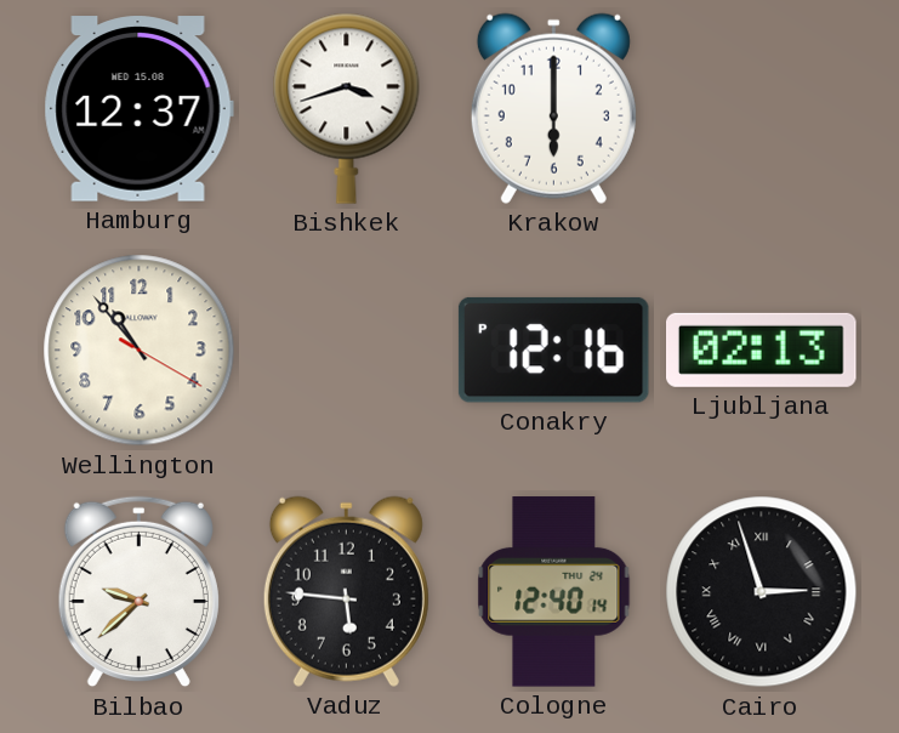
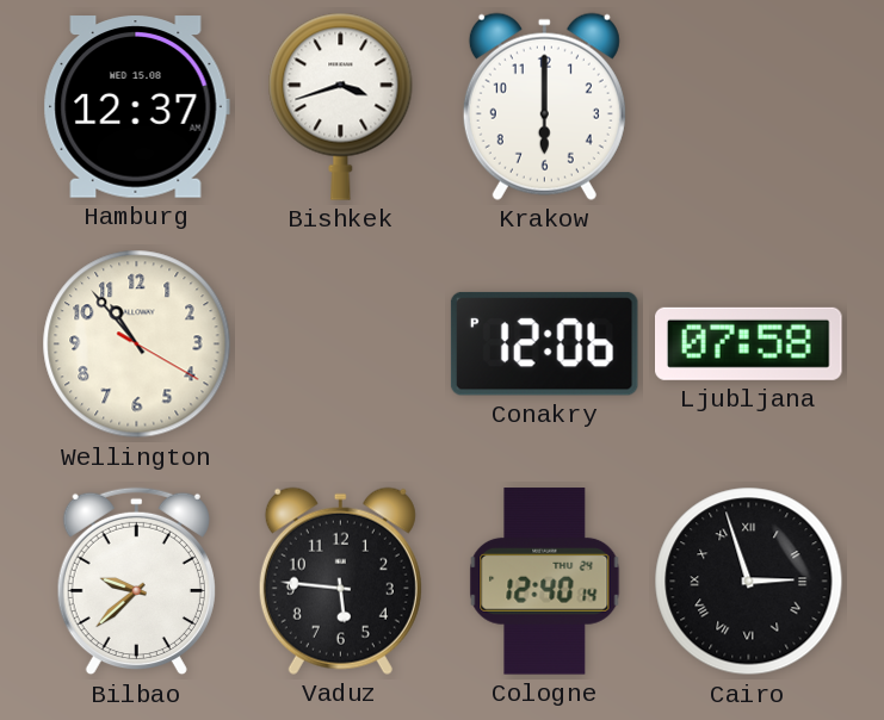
Conakry: 12:16 -> 12:06 (544, 343)
Ljubljana: 02:13 -> 07:58 (749, 343)
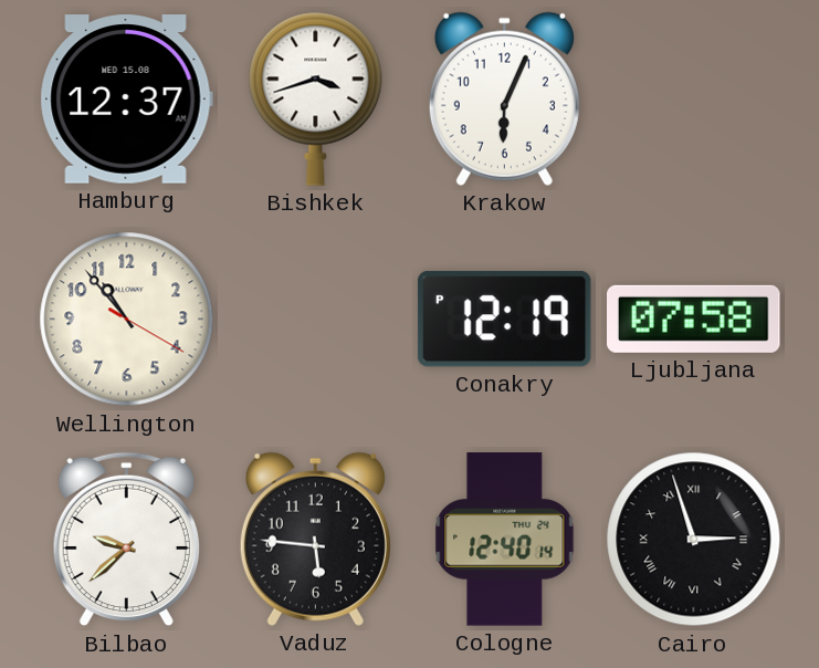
Krakow: 6:00 -> 6:04 (504, 98)
Conakry: 12:06 -> 12:19 (504, 319)
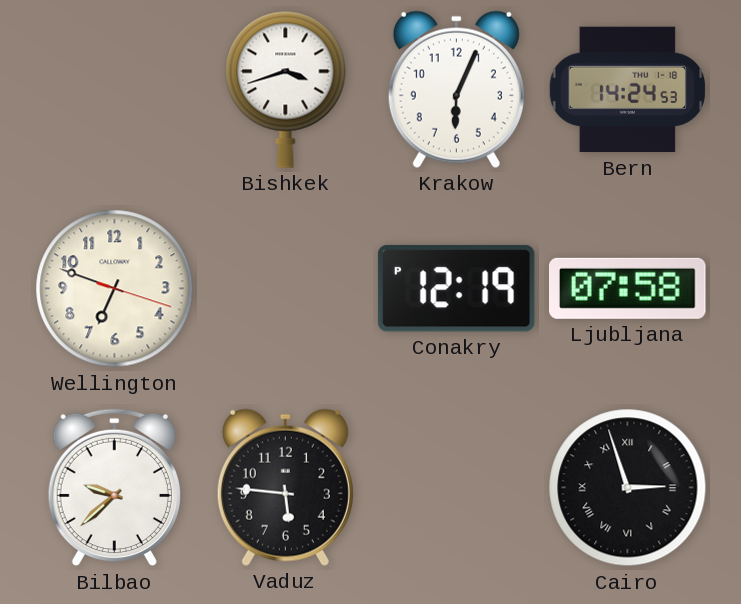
Hamburg: 12:37 -> none (126, 100)
Bern: none -> 14:24 (627, 90)
Wellington: 10:53 -> 6:48 (115, 289)
Cologne: 12:40 -> none (505, 540)
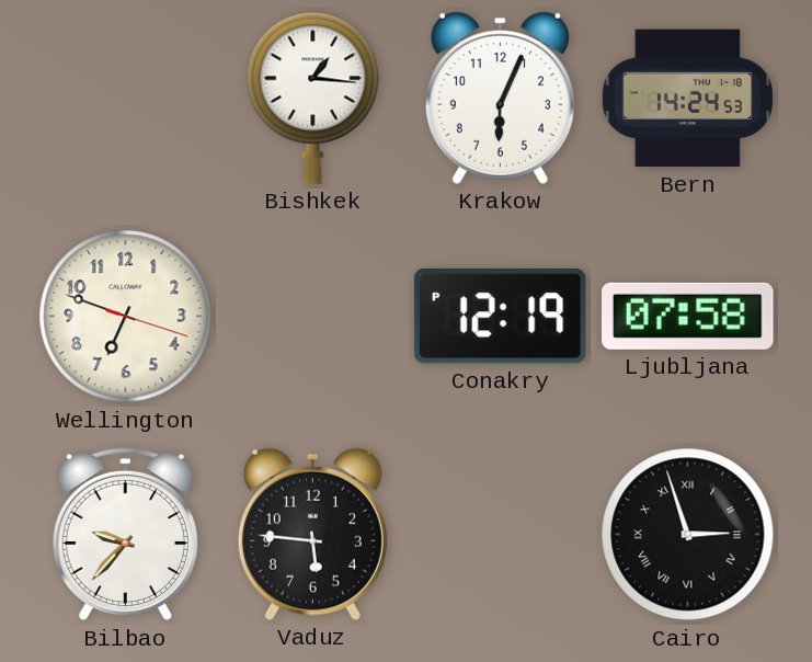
Bishkek: 3:42 -> 1:16 (313, 98)
Bilbao: 9:38 -> 9:37 (125, 535)
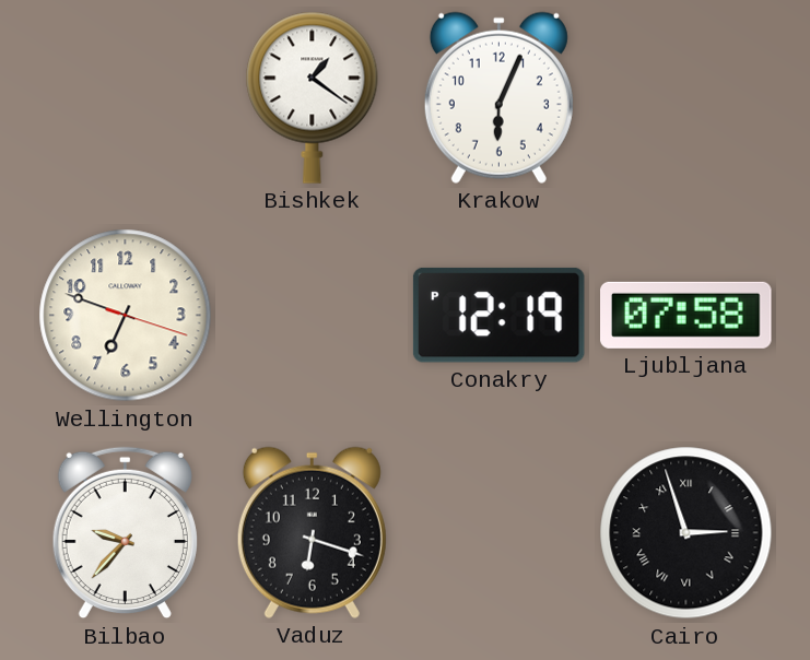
Bishkek: 1:16 -> 1:21 (313, 97)
Bern: 14:24 -> none (687, 99)
Vaduz: 5:46 -> 6:18 (312, 532)
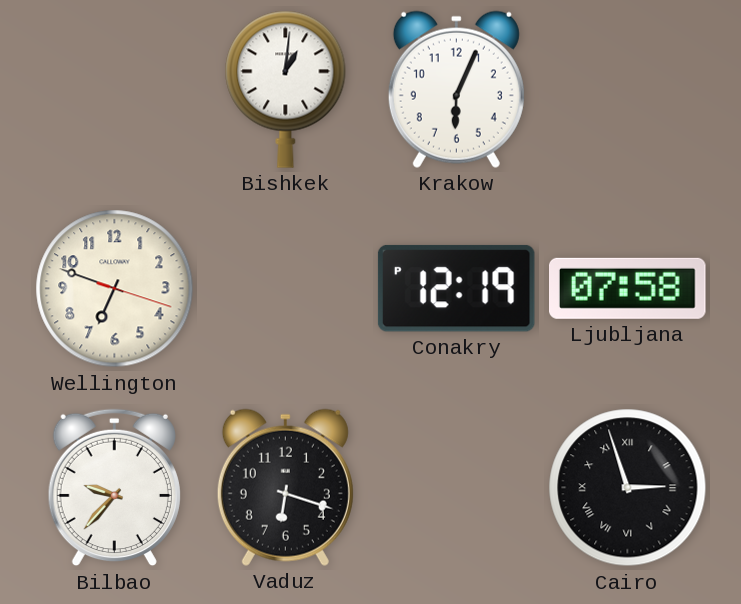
Bishkek: 1:21 -> 1:01 (286, 89)
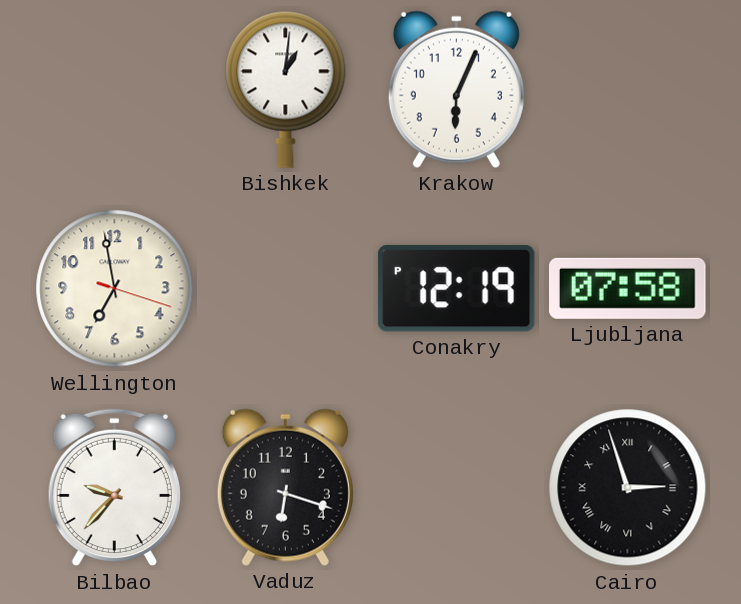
Wellington: 6:48 -> 6:58 (115, 289)
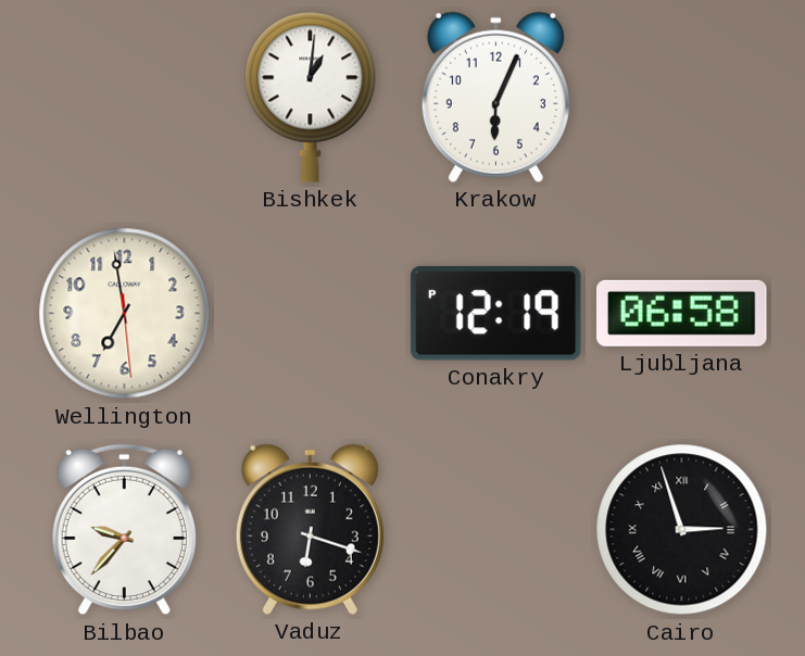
Wellington: 6:58:18 -> 6:58:29 (125, 314)
Ljubljana: 07:58 -> 06:58 (682, 313)
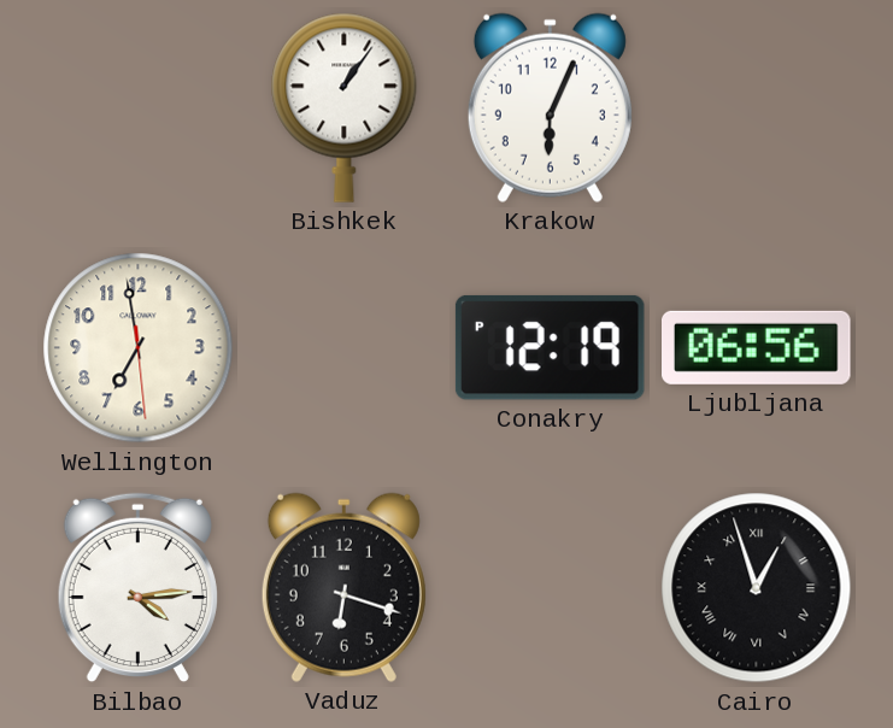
Bishkek: 1:01 -> 1:06 (345, 107)
Ljubljana: 06:58 -> 06:56 (757, 347)
Bilbao: 9:37 -> 4:14 (137, 588)
Cairo: 2:57 -> 12:57 (757, 588)
